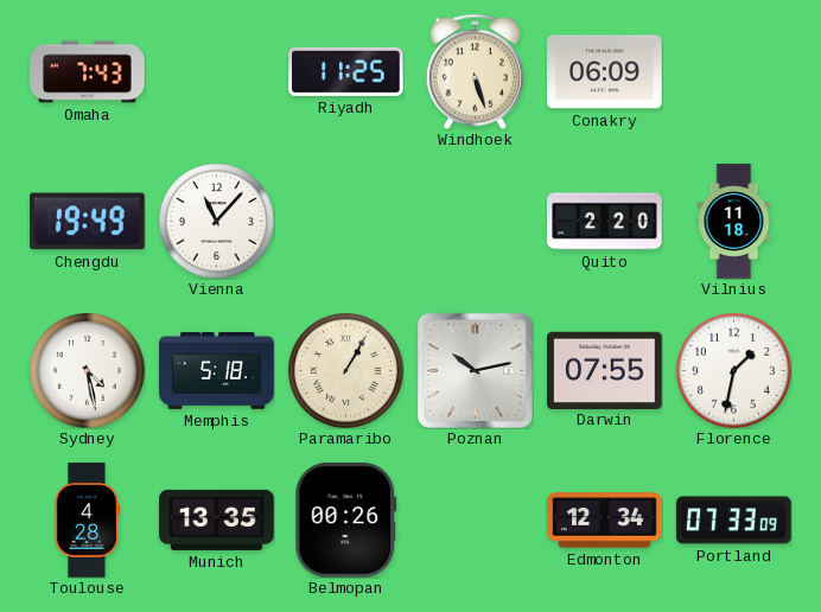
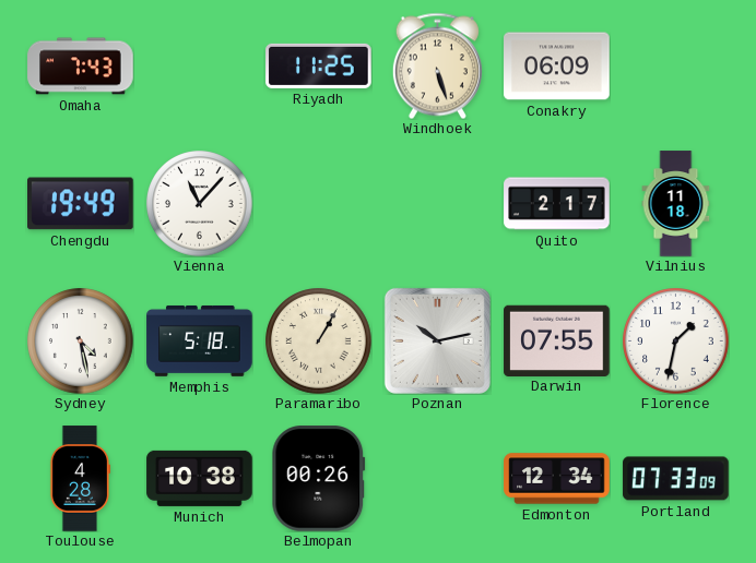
Quito: 2:20 -> 2:17 (557, 204)
Munich: 13:35 -> 10:38 (200, 478)
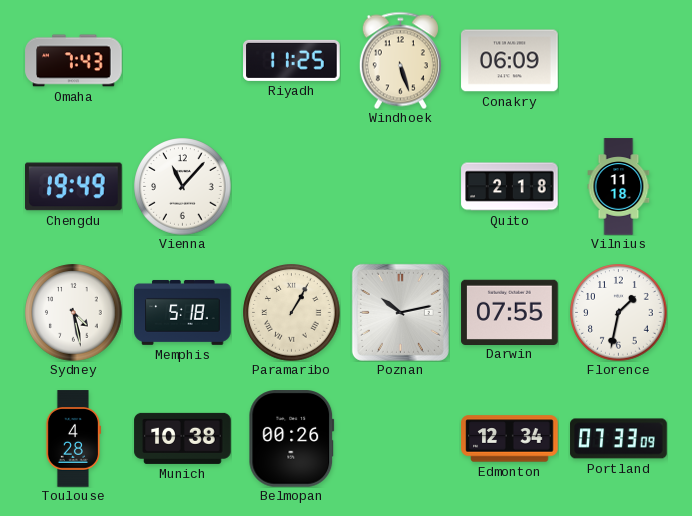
Quito: 2:17 -> 2:18 (510, 187)
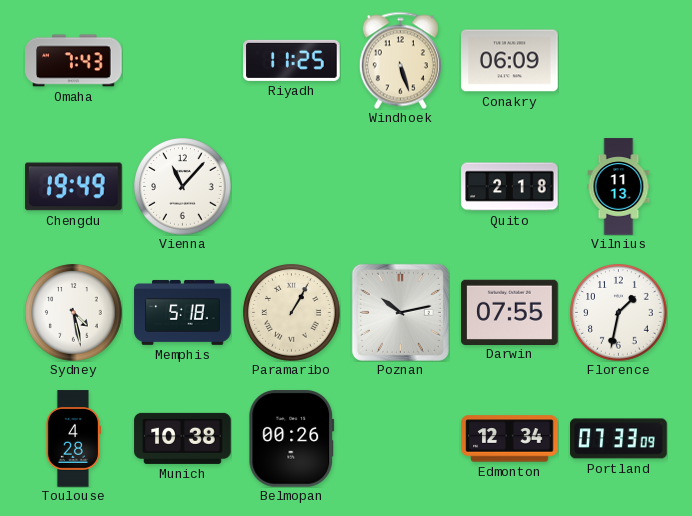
Vilnius: 11:18 -> 11:13 (619, 187)
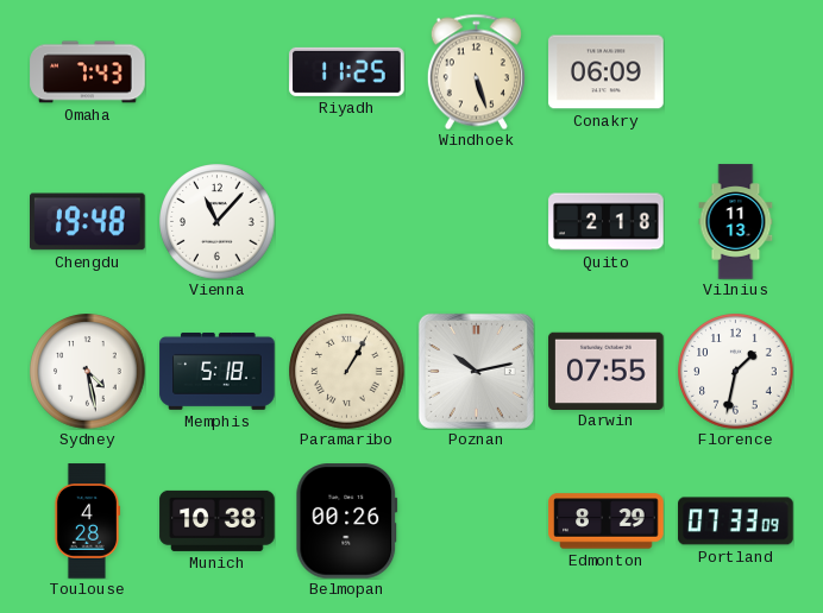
Chengdu: 19:49 -> 19:48 (88, 222)
Edmonton: 12:34 -> 8:29 (607, 522)
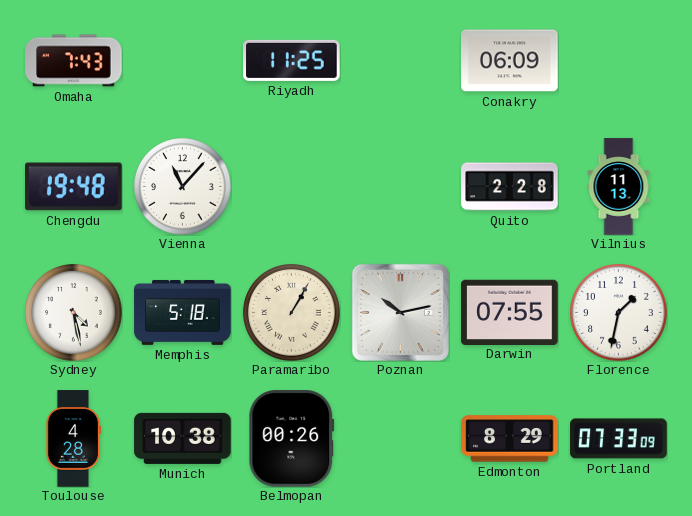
Windhoek: 5:27 -> none (476, 71)
Quito: 2:18 -> 2:28 (510, 187)
